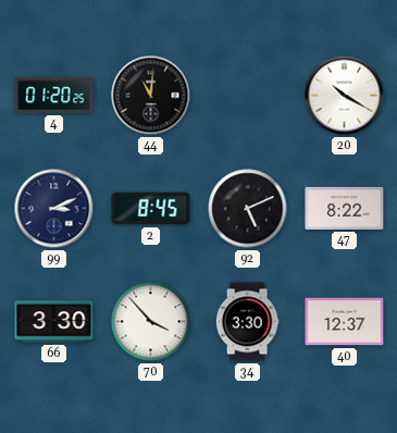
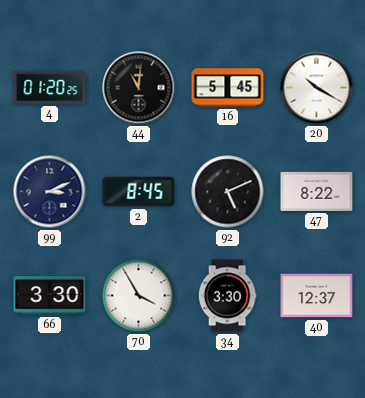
16: none -> 5:45 (228, 88)
70: 3:53 -> 3:55 (139, 296)
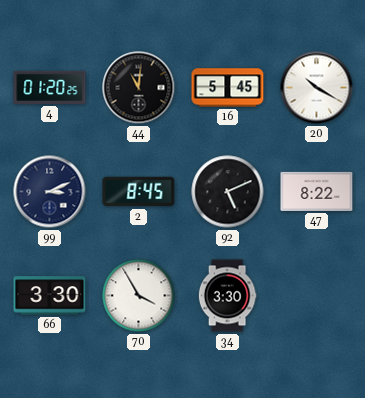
40: 12:37 -> none (317, 296)
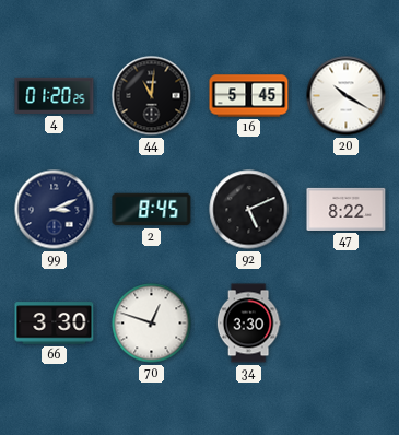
70: 3:55 -> 12:48 (152, 324)
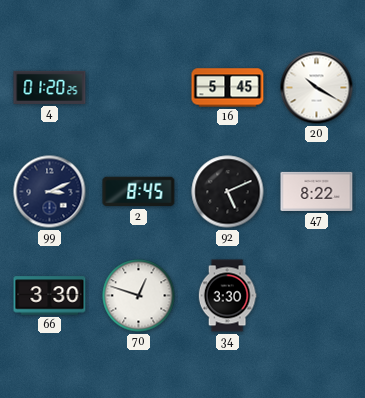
44: 11:01 -> none (152, 96)
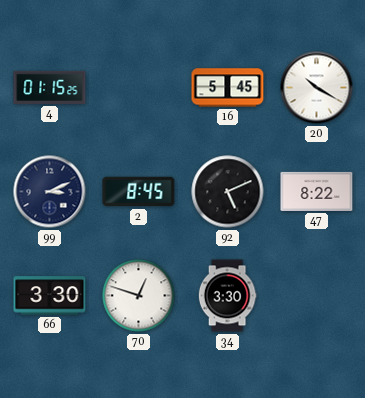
4: 01:20 -> 01:15 (50, 87)
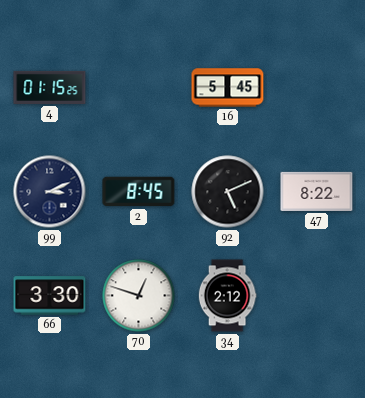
20: 10:20 -> none (317, 88)
34: 3:30 -> 2:12 (227, 296)
